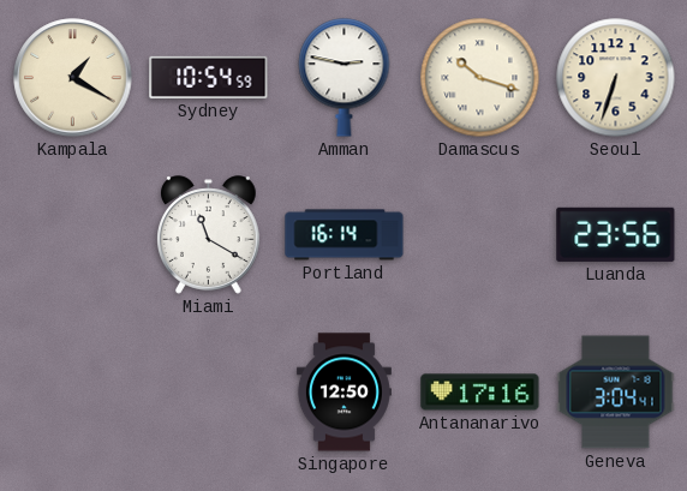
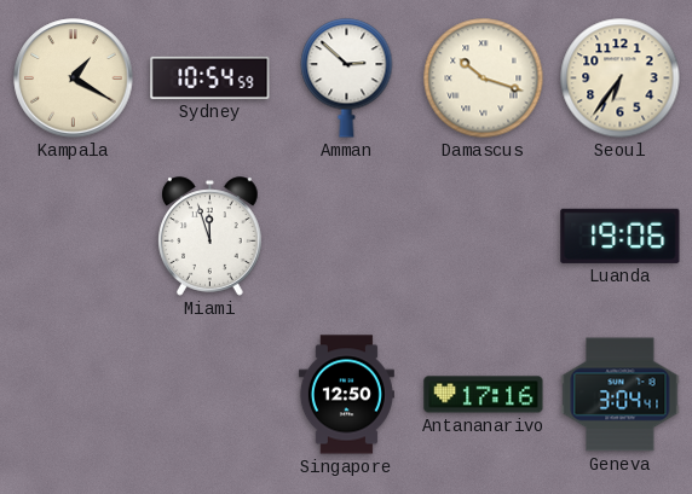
Amman: 2:47 -> 2:52 (347, 79)
Seoul: 6:33 -> 6:36 (621, 79)
Miami: 11:20 -> 11:57 (211, 237)
Portland: 16:14 -> none (345, 235)
Luanda: 23:56 -> 19:06 (621, 236)
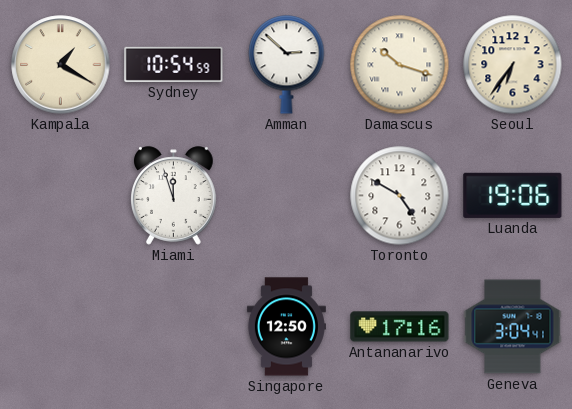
Toronto: none -> 4:50 (400, 196)
